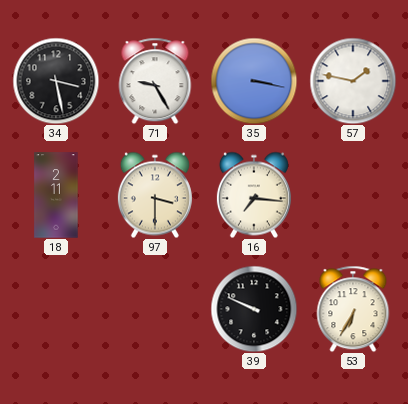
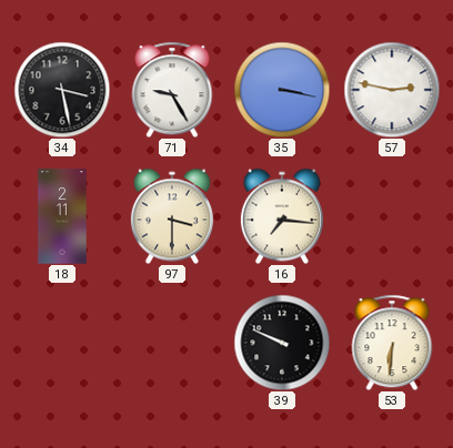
57: 1:47 -> 2:47 (392, 90)
53: 6:35 -> 6:31 (392, 343)
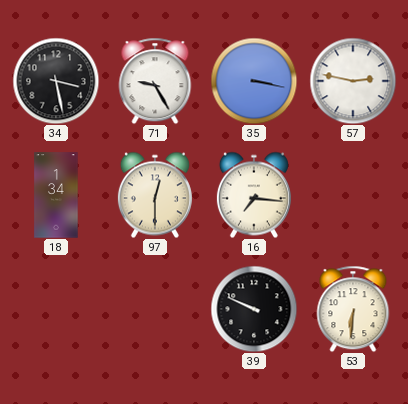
18: 2:11 -> 1:34 (56, 195)
97: 3:30 -> 12:30 (155, 195)
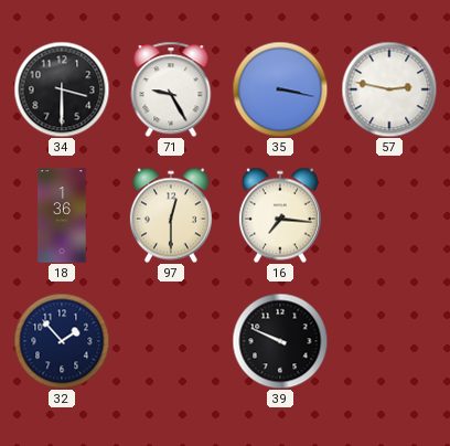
34: 3:28 -> 3:30 (62, 89)
18: 1:34 -> 1:36 (62, 215)
32: none -> 1:53 (62, 341)
53: 6:31 -> none (353, 309)
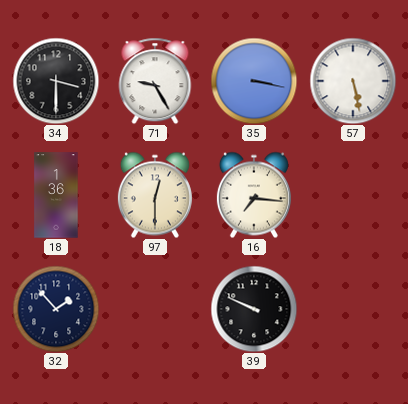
57: 2:47 -> 5:28 (353, 81)
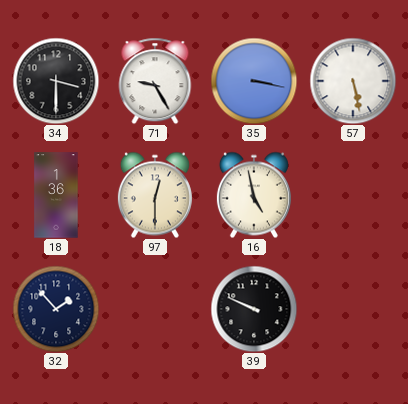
16: 7:16 -> 4:58 (254, 195)
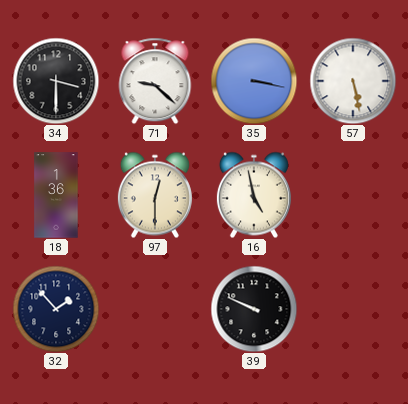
71: 9:25 -> 9:22 (155, 81)
